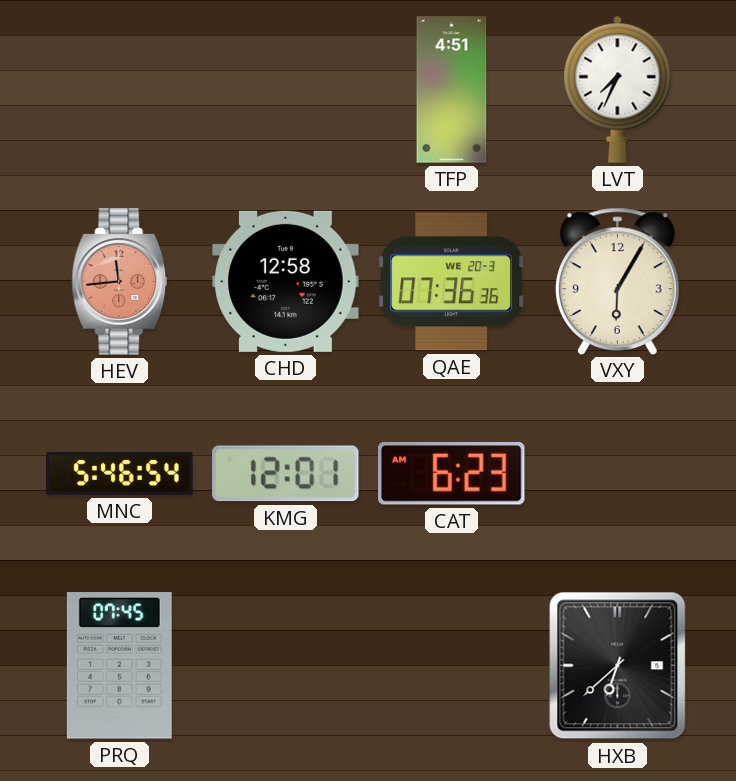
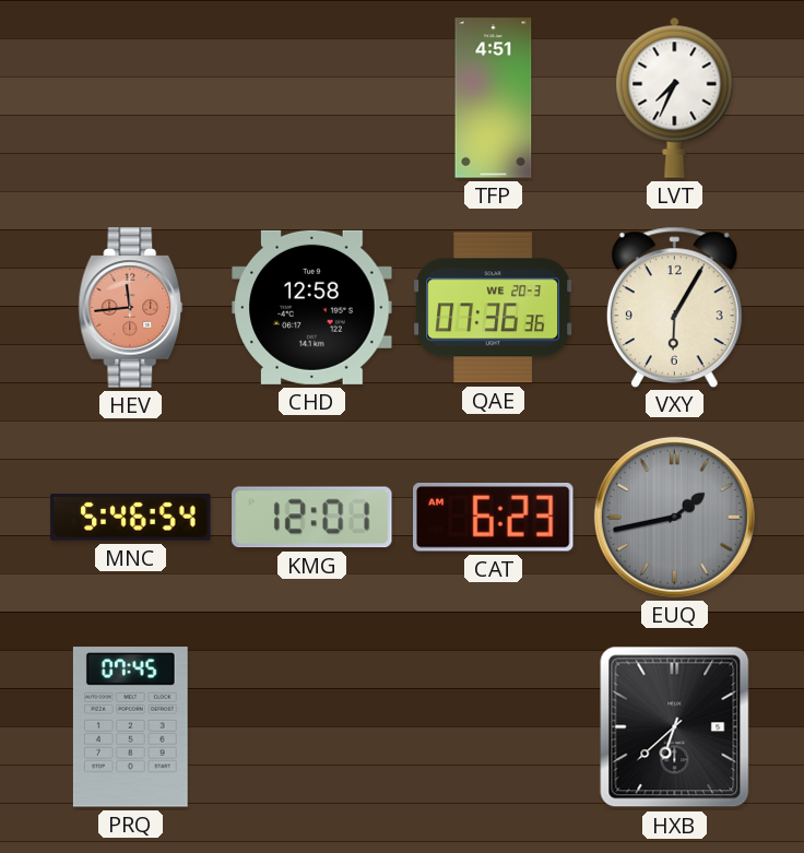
EUQ: none -> 1:43 (674, 517)
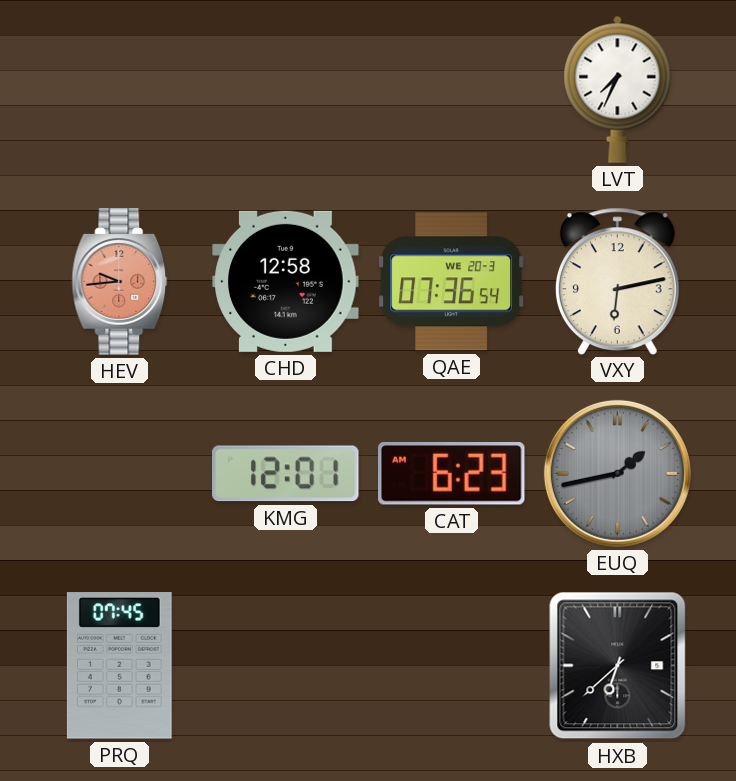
TFP: 4:51 -> none (494, 98)
HEV: 11:44 -> 9:44 (120, 282)
QAE: 07:36:36 -> 07:36:54 (451, 282)
VXY: 6:05 -> 6:13 (617, 281)
MNC: 5:46 -> none (131, 517)
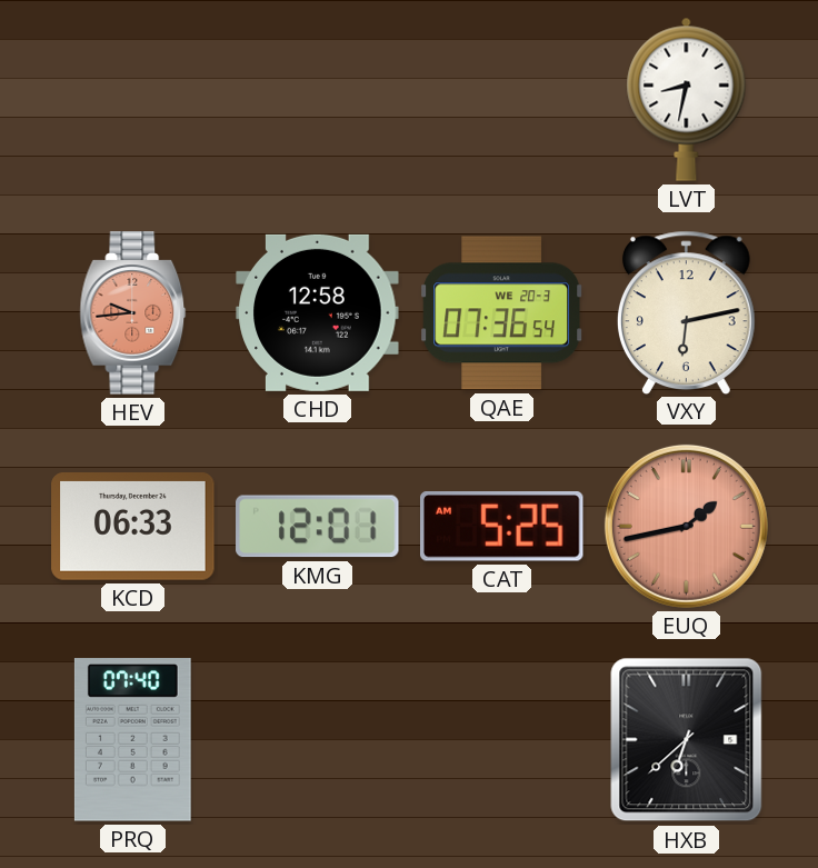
LVT: 7:34 -> 8:32 (687, 99)
KCD: none -> 06:33 (133, 527)
CAT: 6:23 -> 5:25 (502, 527)
EUQ dial: grey -> salmon (686, 526)
PRQ: 07:45 -> 07:40 (132, 740)
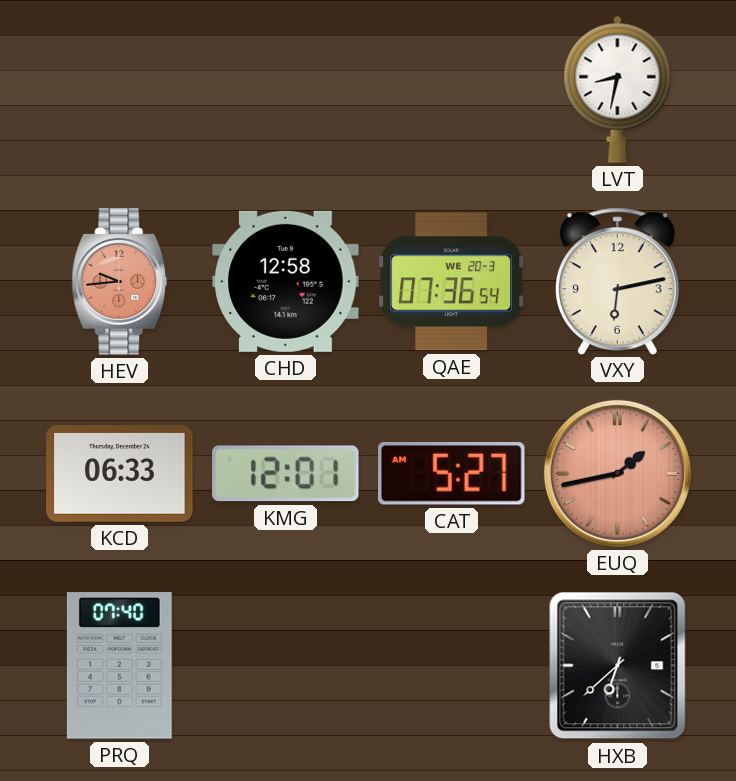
CAT: 5:25 -> 5:27 (452, 474)
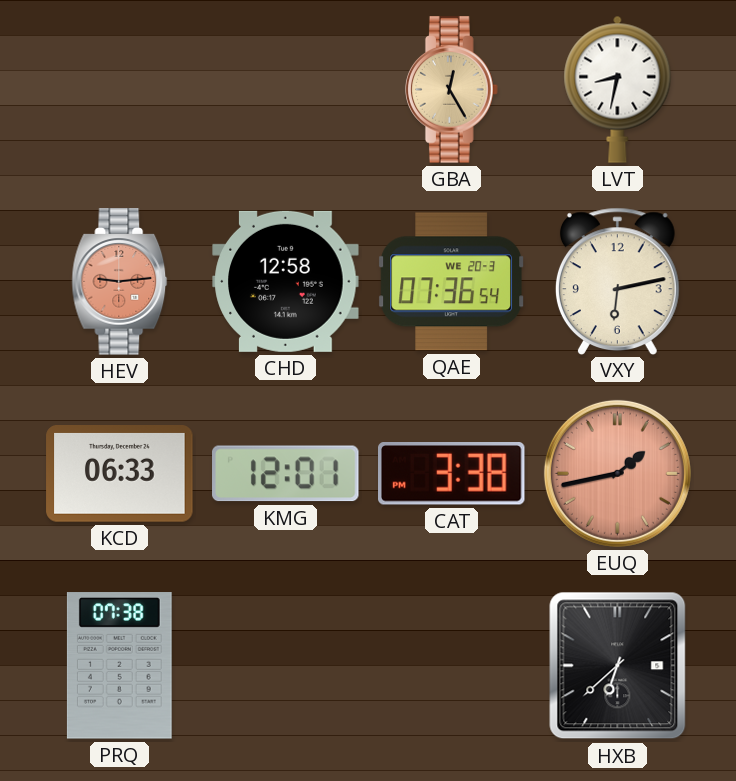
GBA: none -> 12:25 (452, 90)
HEV: 9:44 -> 9:14 (120, 282)
CAT: 5:27 -> 3:38 (452, 474)
PRQ: 07:40 -> 07:38 (119, 666)
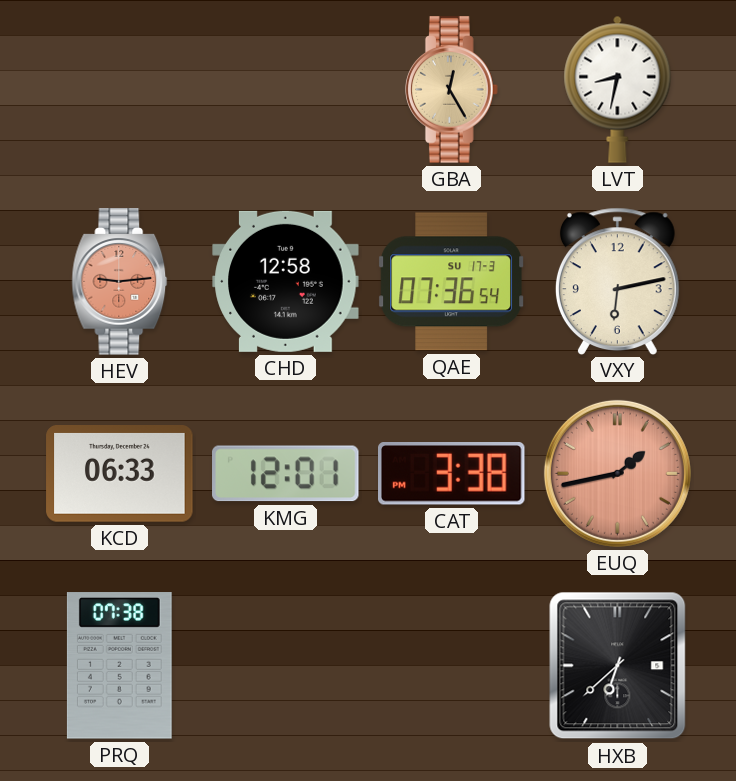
QAE date: WE 20-3 -> SU 17-3 (451, 282)
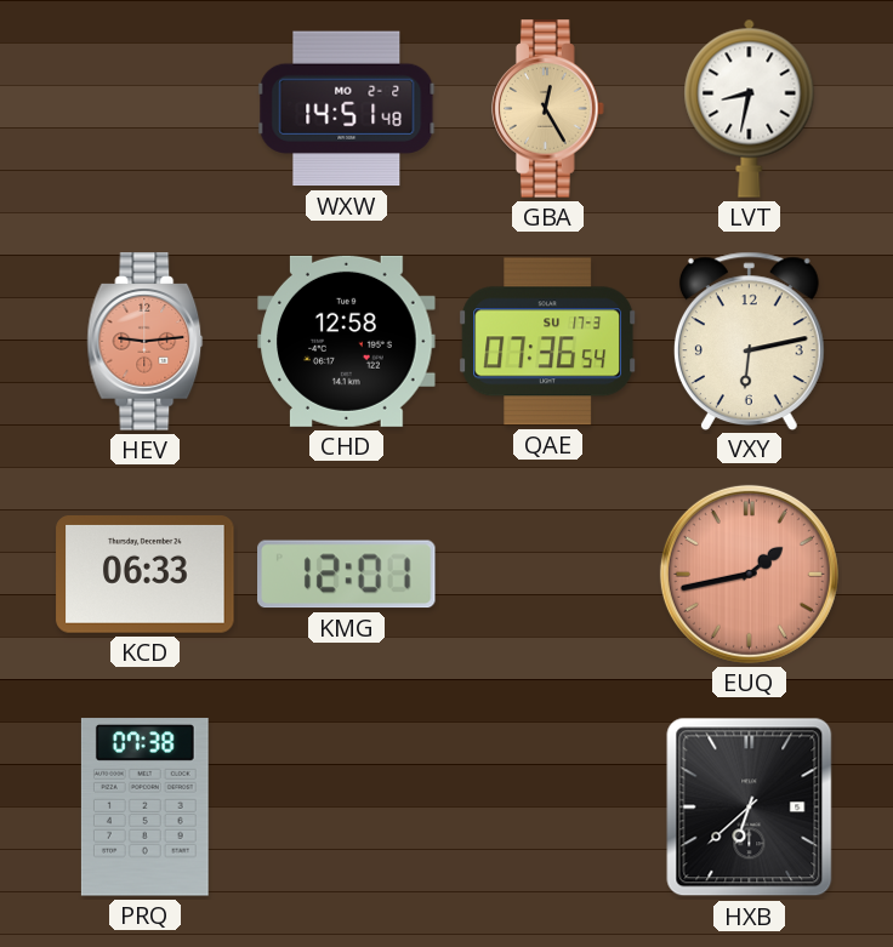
WXW: none -> 14:51 (347, 109)
CAT: 3:38 -> none (452, 474)
